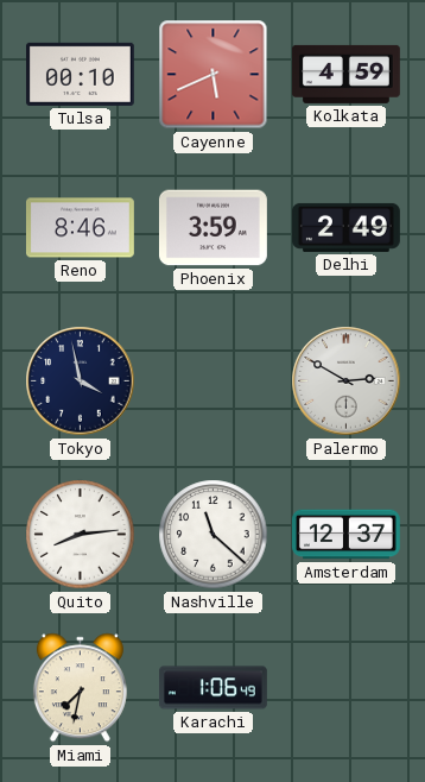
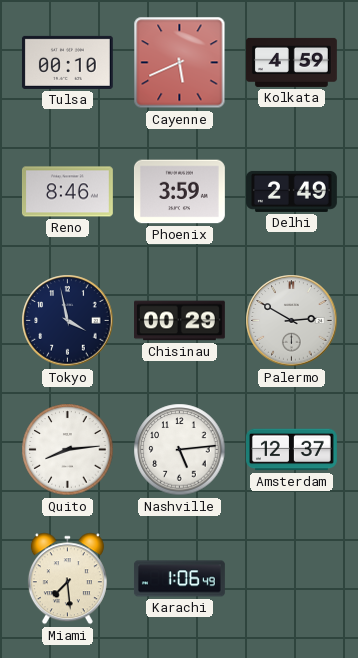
Chisinau: none -> 00:29 (180, 321)
Nashville: 11:22 -> 5:14 (180, 450)
Miami: 7:32 -> 7:29 (67, 579)
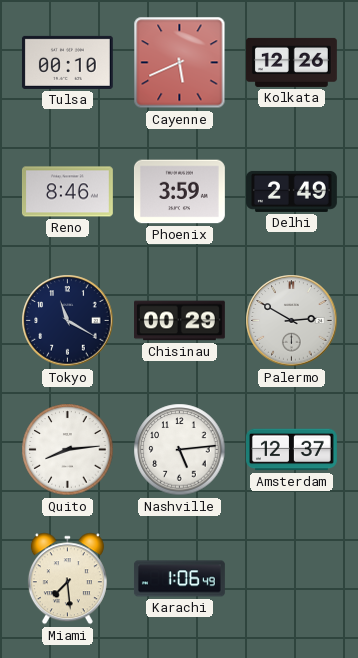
Kolkata: 4:59 -> 12:26 (291, 62)
Tokyo: 3:58 -> 11:20 (68, 321)
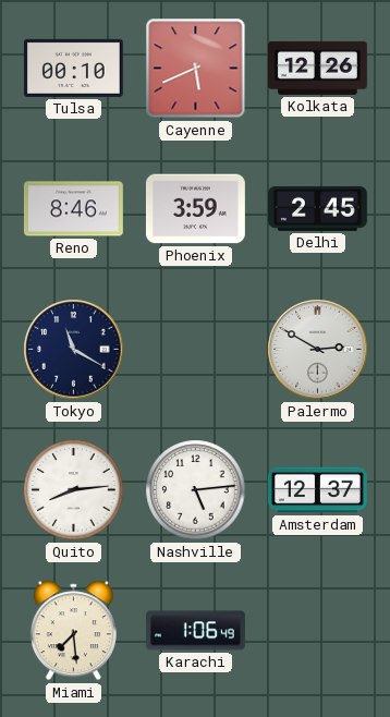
Delhi: 2:49 -> 2:45 (318, 208)
Chisinau: 00:29 -> none (180, 321)
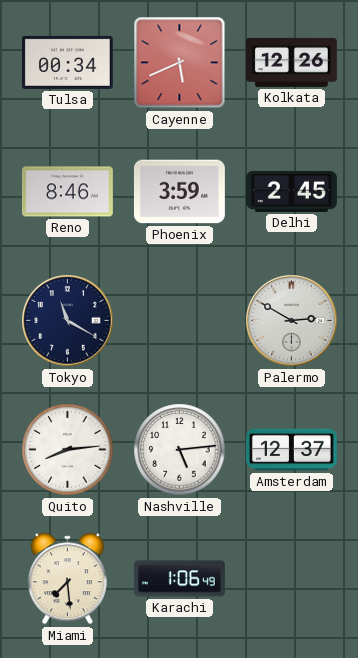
Tulsa: 00:10 -> 00:34 (67, 62)
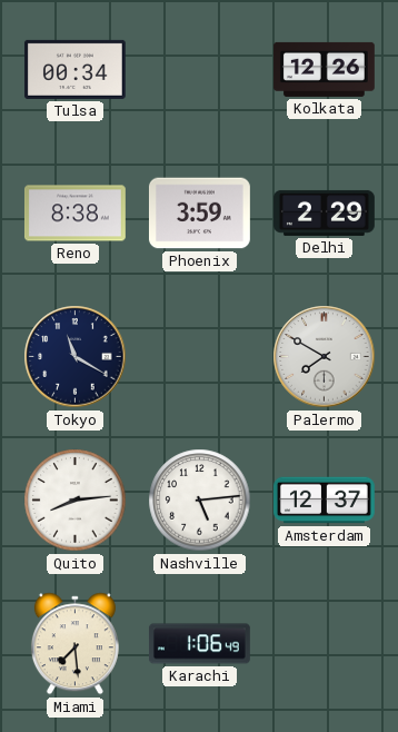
Cayenne: 5:41 -> none (180, 63)
Reno: 8:46 -> 8:38 (74, 214)
Delhi: 2:45 -> 2:29 (325, 212)
Palermo: 2:50 -> 7:50 (325, 357)
